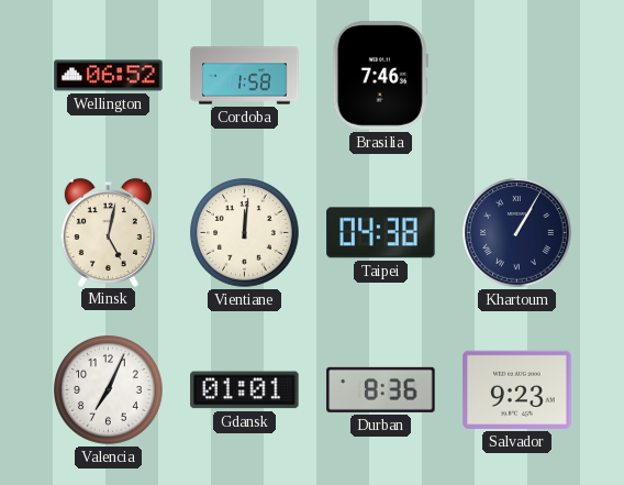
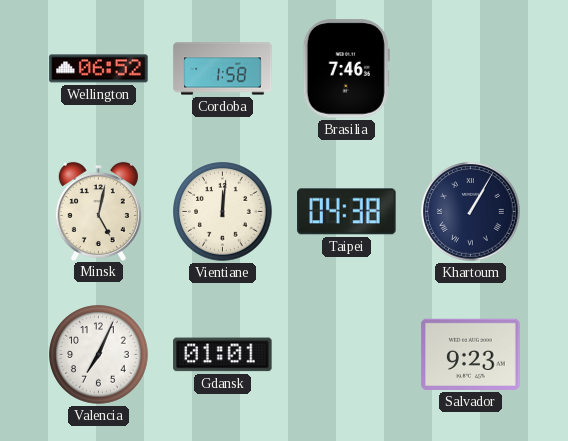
Durban: 8:36 -> none (381, 389)
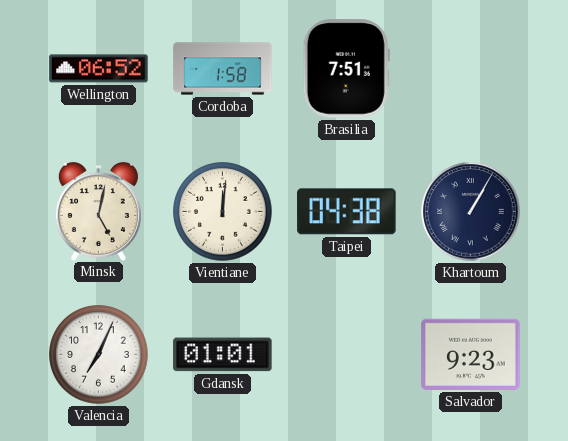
Brasilia: 7:46 -> 7:51 (346, 69)
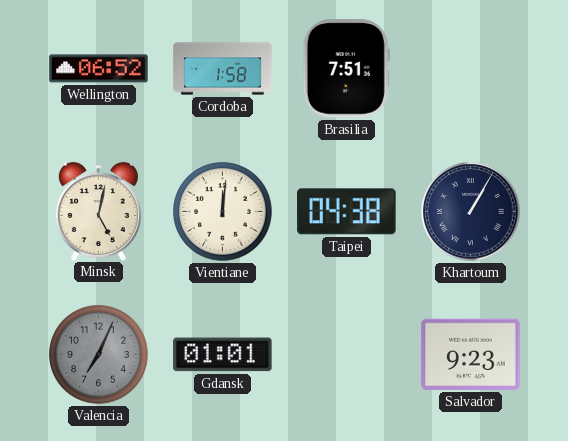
Valencia dial: white -> grey (99, 355)
